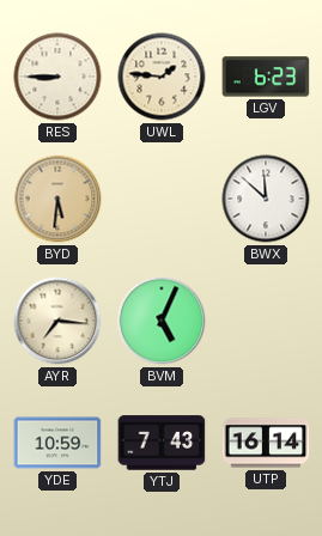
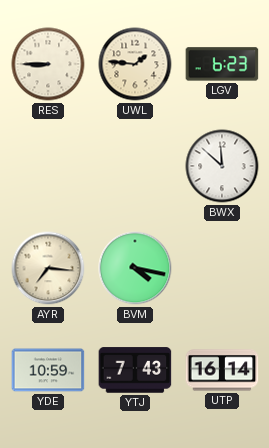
BYD: 5:31 -> none (57, 199)
BVM: 5:04 -> 4:17 (135, 268)
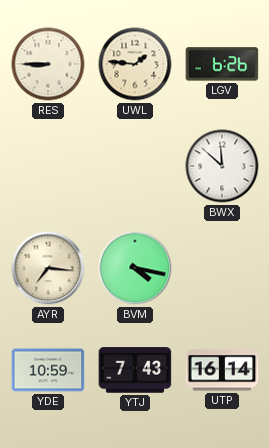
LGV: 6:23 -> 6:26 (222, 64)
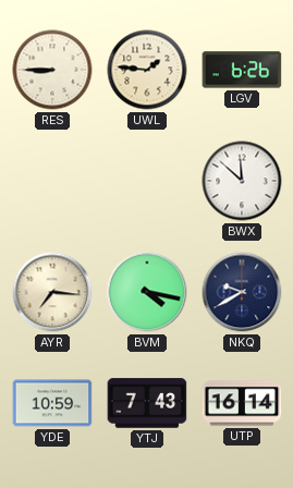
NKQ: none -> 9:40 (242, 292)
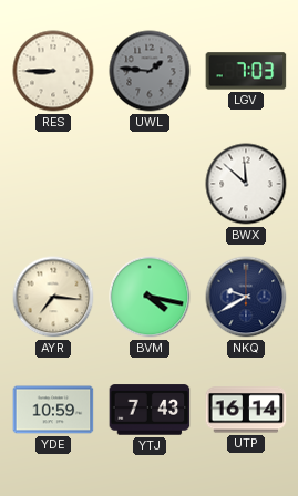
UWL dial: cream -> grey (150, 71)
LGV: 6:26 -> 7:03 (246, 71)
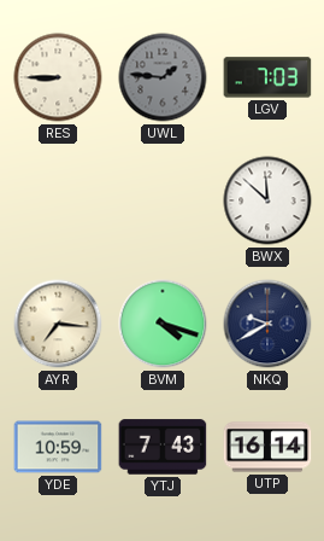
BVM: 4:17 -> 4:18 (163, 324)
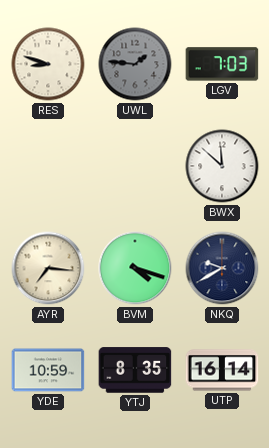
RES: 8:45 -> 8:48 (48, 64)
YTJ: 7:43 -> 8:35 (135, 370)
